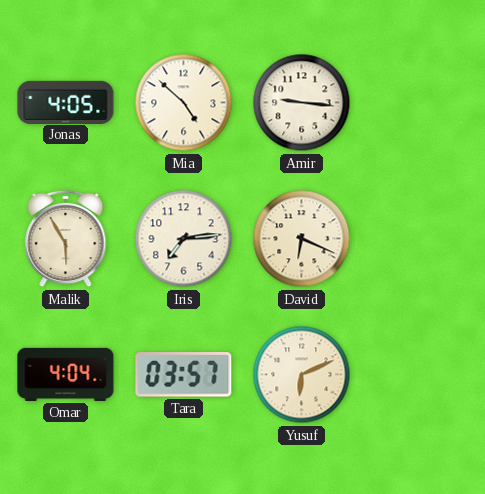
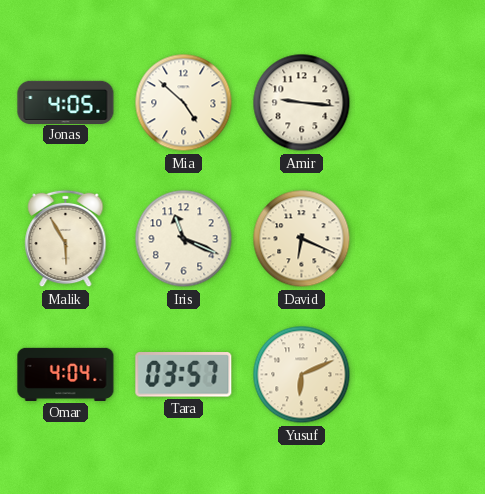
Iris: 7:14 -> 11:19 (184, 239)
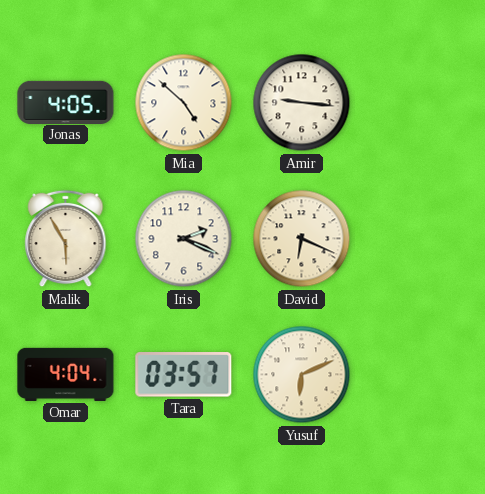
Iris: 11:19 -> 2:19 (184, 239)
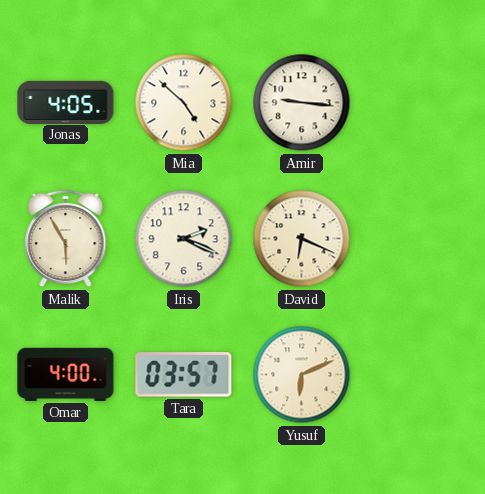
Omar: 4:04 -> 4:00 (66, 374)
